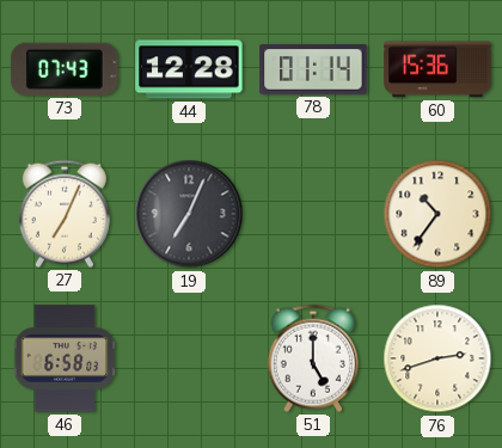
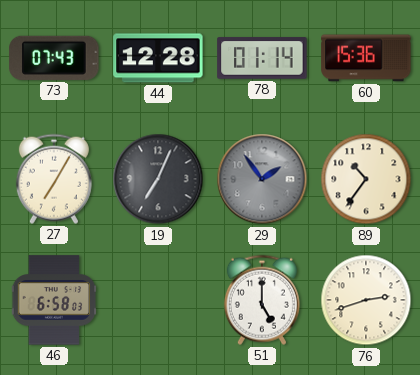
27: 7:04 -> 7:05 (54, 179)
29: none -> 1:54 (262, 179)
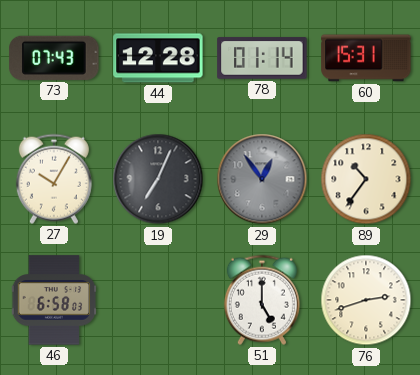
60: 15:36 -> 15:31 (366, 58)
27: 7:05 -> 10:05 (54, 179)
29: 1:54 -> 12:54 (262, 179)
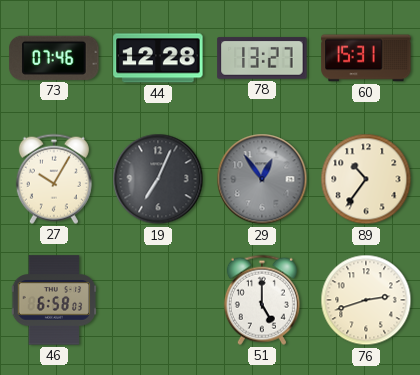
73: 07:43 -> 07:46 (54, 58)
78: 01:14 -> 13:27 (262, 58)
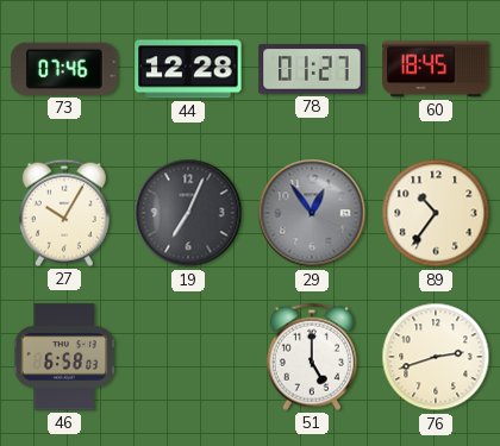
78: 13:27 -> 01:27 (312, 69)
60: 15:31 -> 18:45 (436, 69)
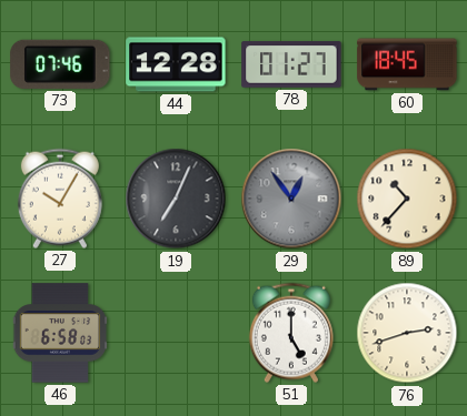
89: 10:36 -> 10:37 (407, 199)
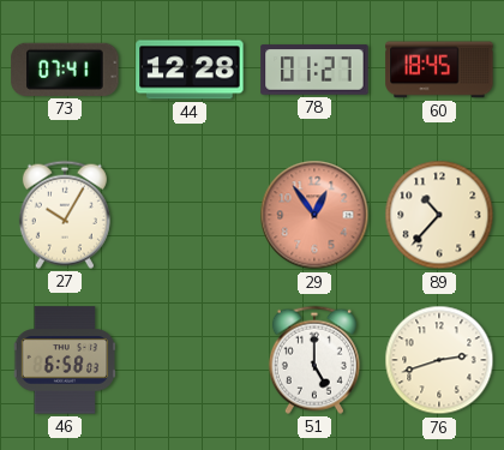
73: 07:46 -> 07:41 (65, 70)
19: 7:04 -> none (176, 199)
29 dial: grey -> salmon (314, 215)
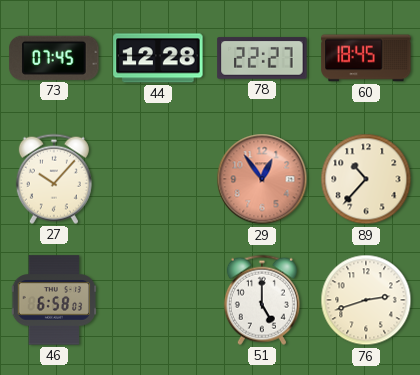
73: 07:41 -> 07:45 (54, 58)
78: 01:27 -> 22:27 (262, 58)
27: 10:05 -> 10:07 (54, 179)
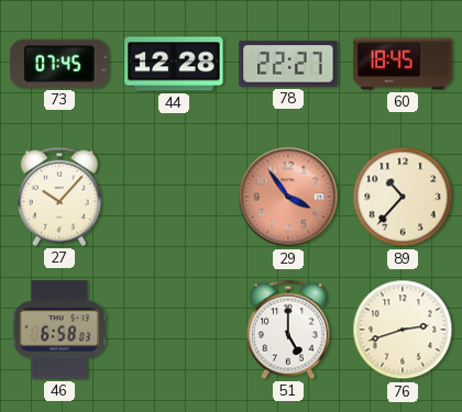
29: 12:54 -> 3:54 (288, 197)
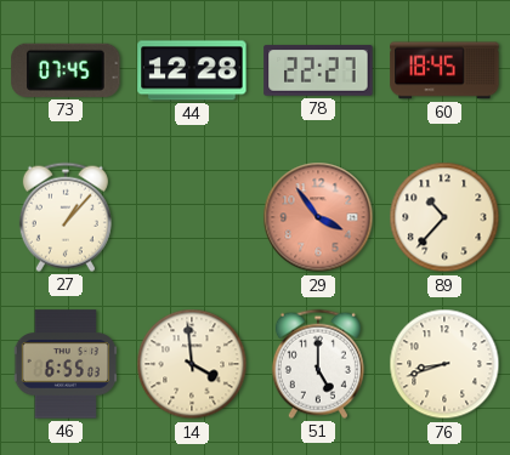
27: 10:07 -> 1:07 (66, 217)
46: 6:58 -> 6:55 (66, 364)
14: none -> 3:59 (192, 364)
76: 2:42 -> 8:42 (444, 364)
